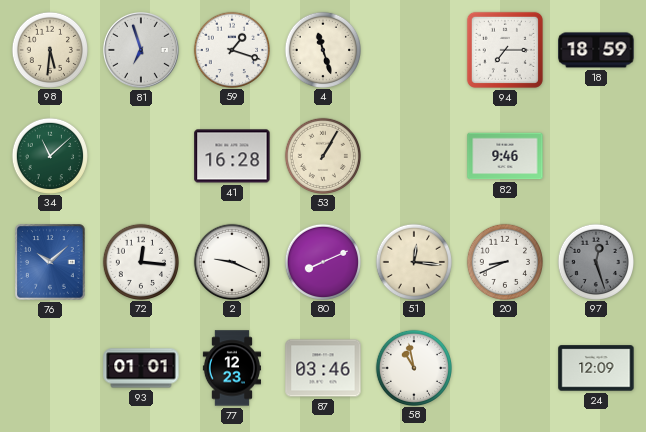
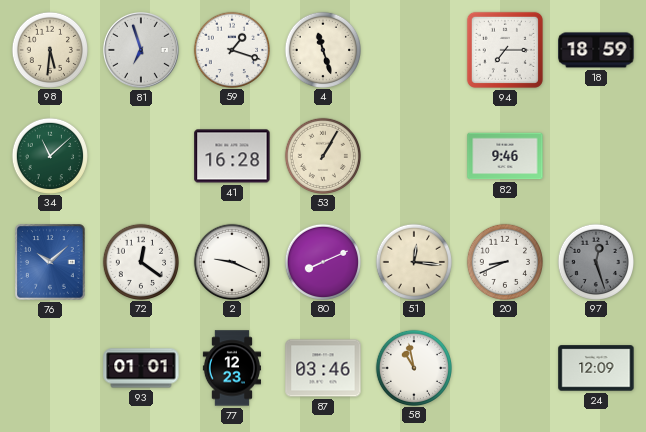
72: 12:16 -> 12:21 (140, 261)
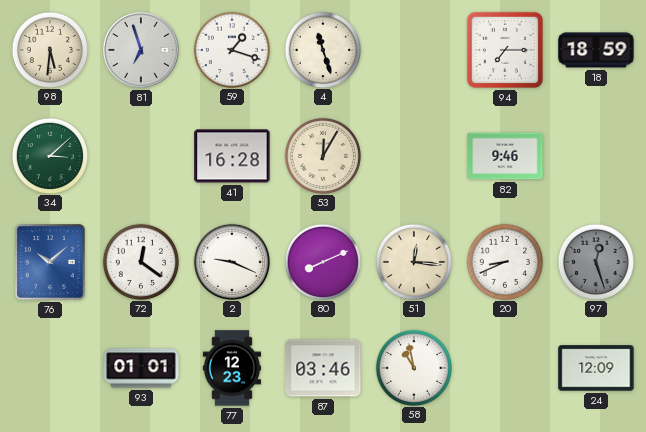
34: 11:08 -> 3:08 (49, 155)
53: 1:05 -> 12:05 (322, 155)
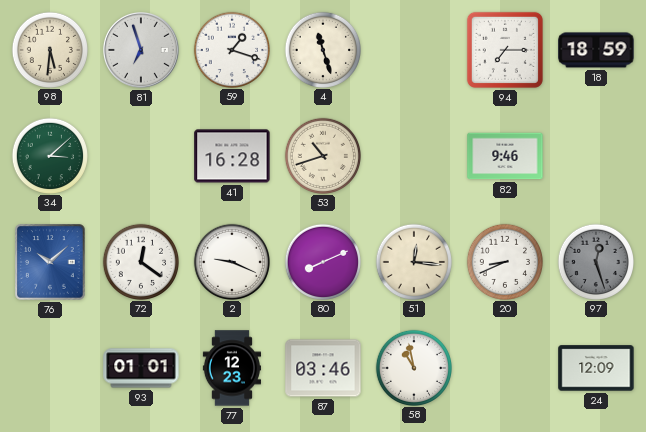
53: 12:05 -> 10:42 (322, 155)
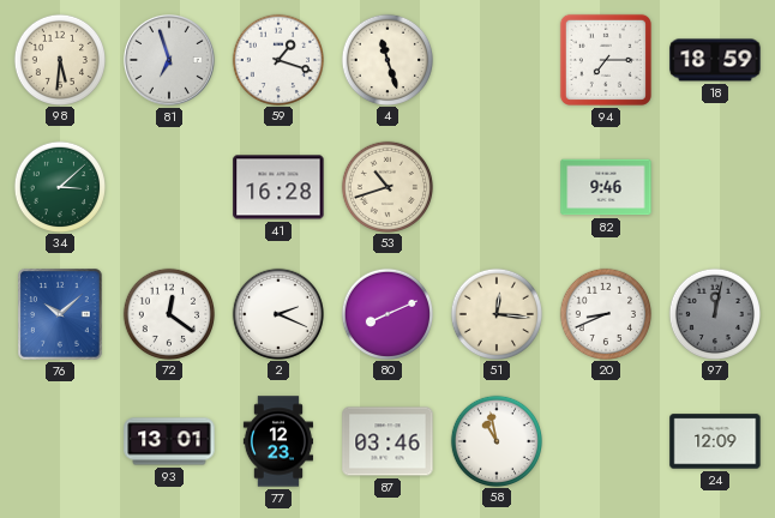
2: 9:19 -> 2:19 (277, 313)
97: 12:27 -> 12:02 (714, 313)
93: 01:01 -> 13:01 (169, 441)
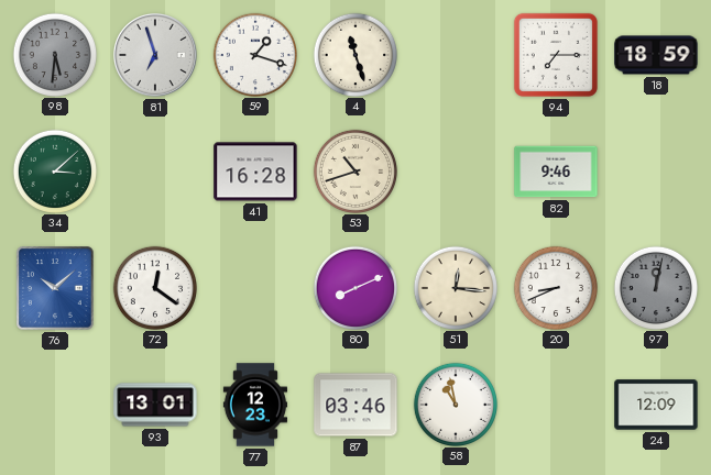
98 dial: cream -> grey (54, 54)
2: 2:19 -> none (277, 313)
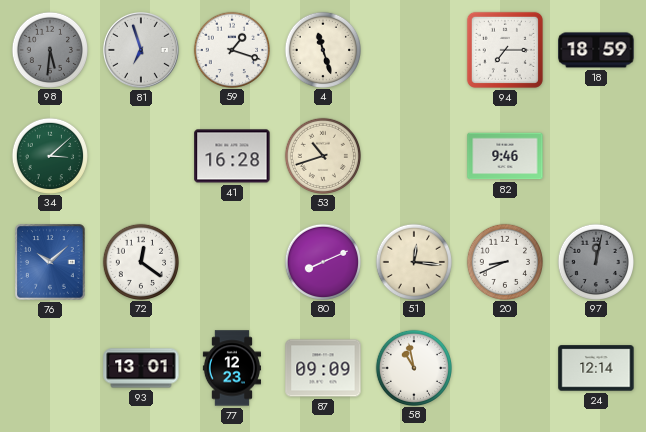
87: 03:46 -> 09:09 (323, 368)
24: 12:09 -> 12:14 (596, 368)
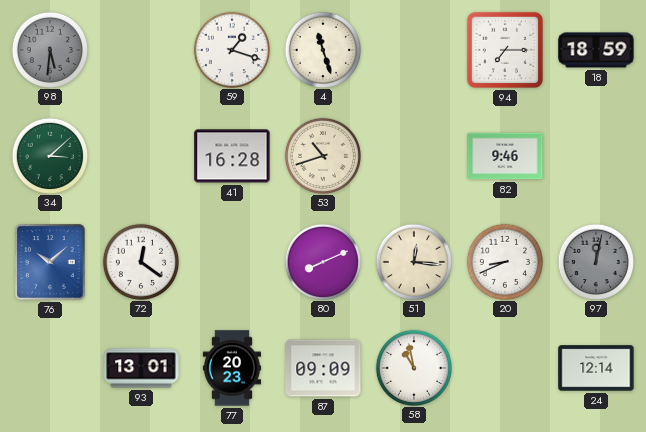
81: 6:57 -> none (141, 50)
77: 12:23 -> 20:23 (231, 368)
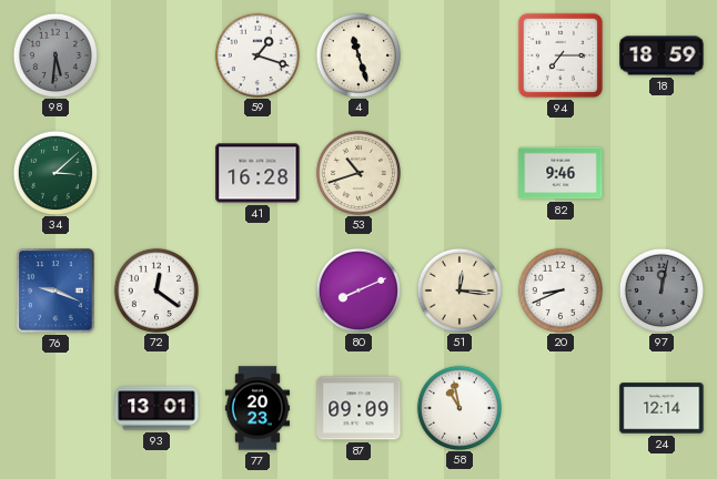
76: 10:08 -> 9:19 (55, 291)
